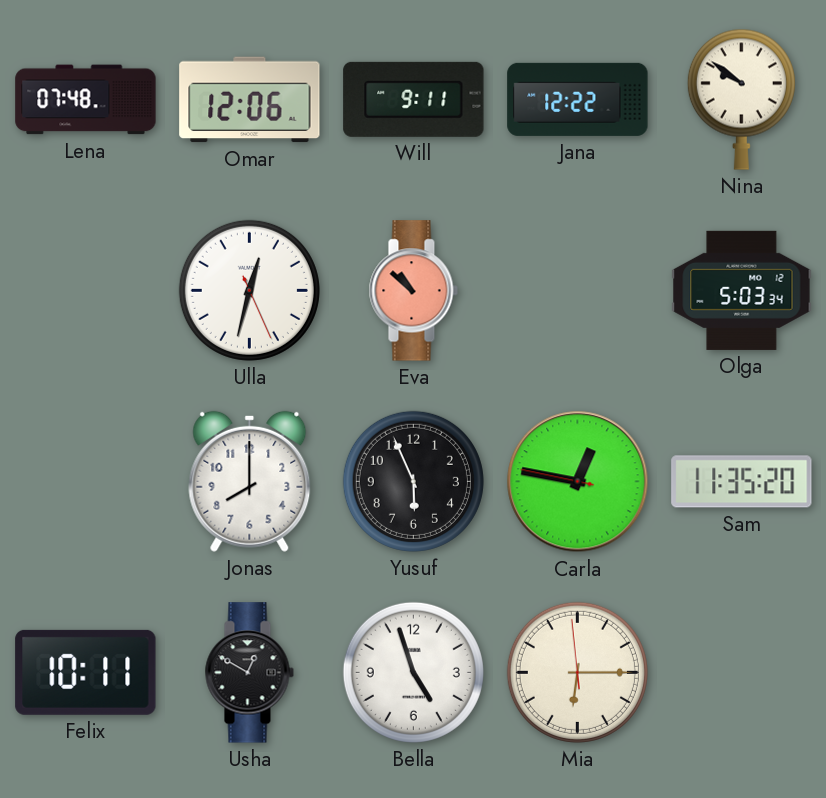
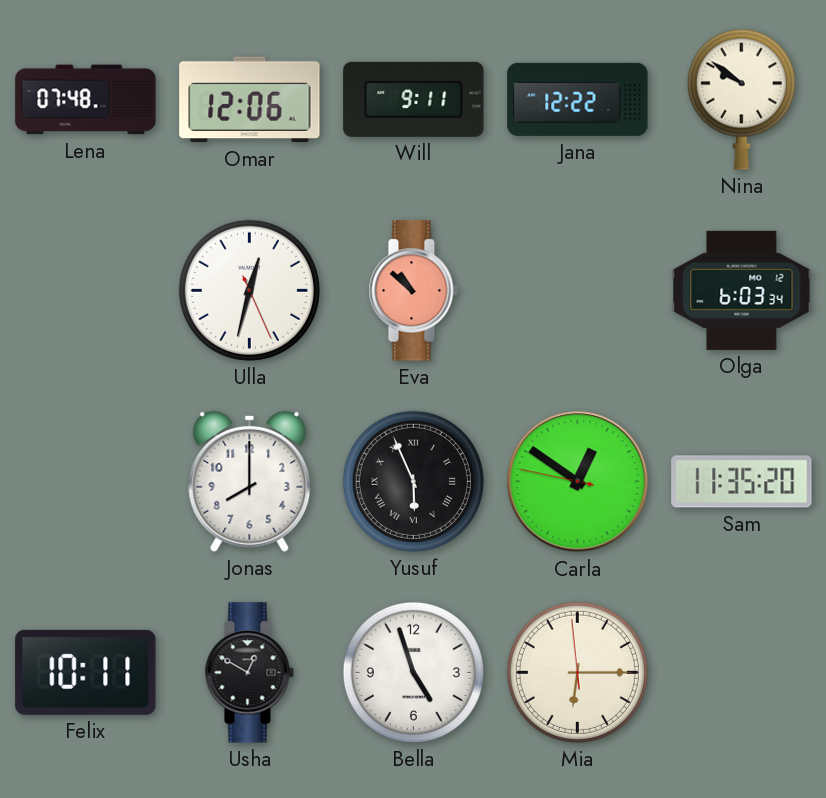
Olga: 5:03 -> 6:03 (742, 290)
Yusuf numerals: Arabic -> Roman (413, 481)
Carla: 12:46 -> 12:50 (578, 482)
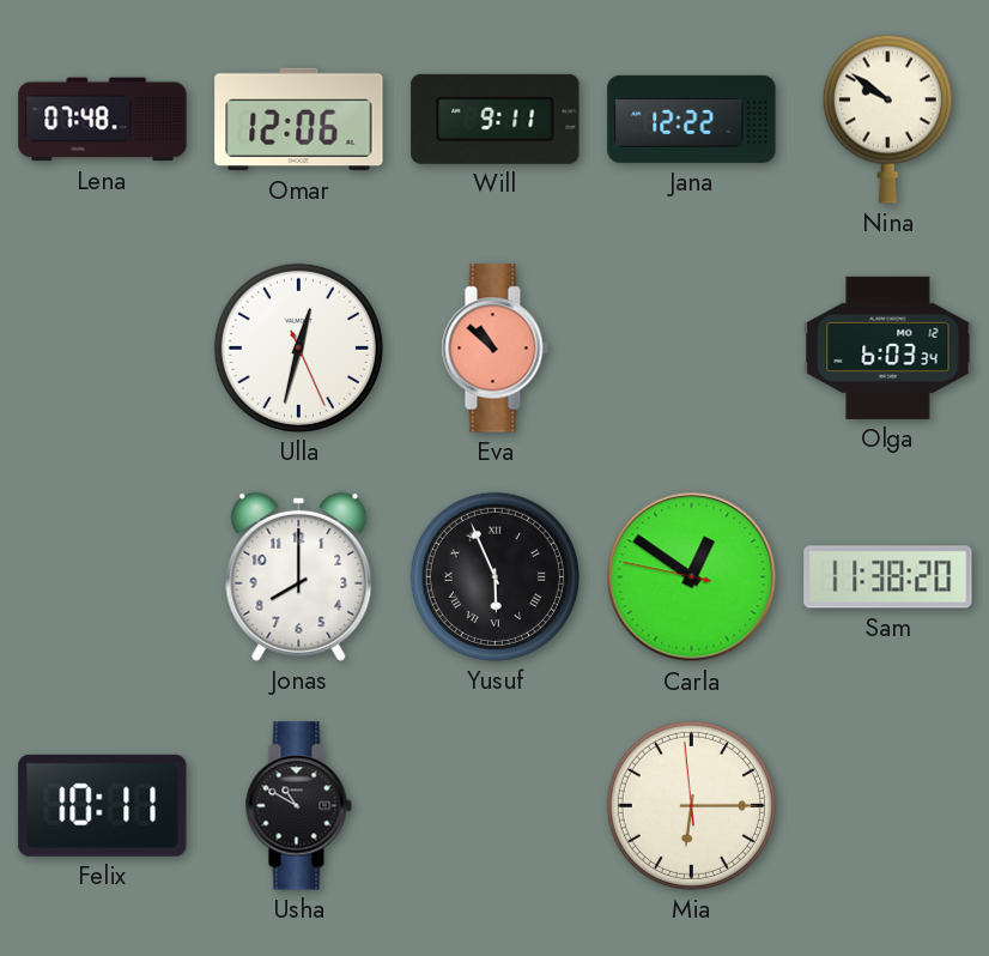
Sam: 11:35 -> 11:38 (888, 577)
Usha: 12:50 -> 10:50 (298, 806)
Bella: 4:57 -> none (413, 672)
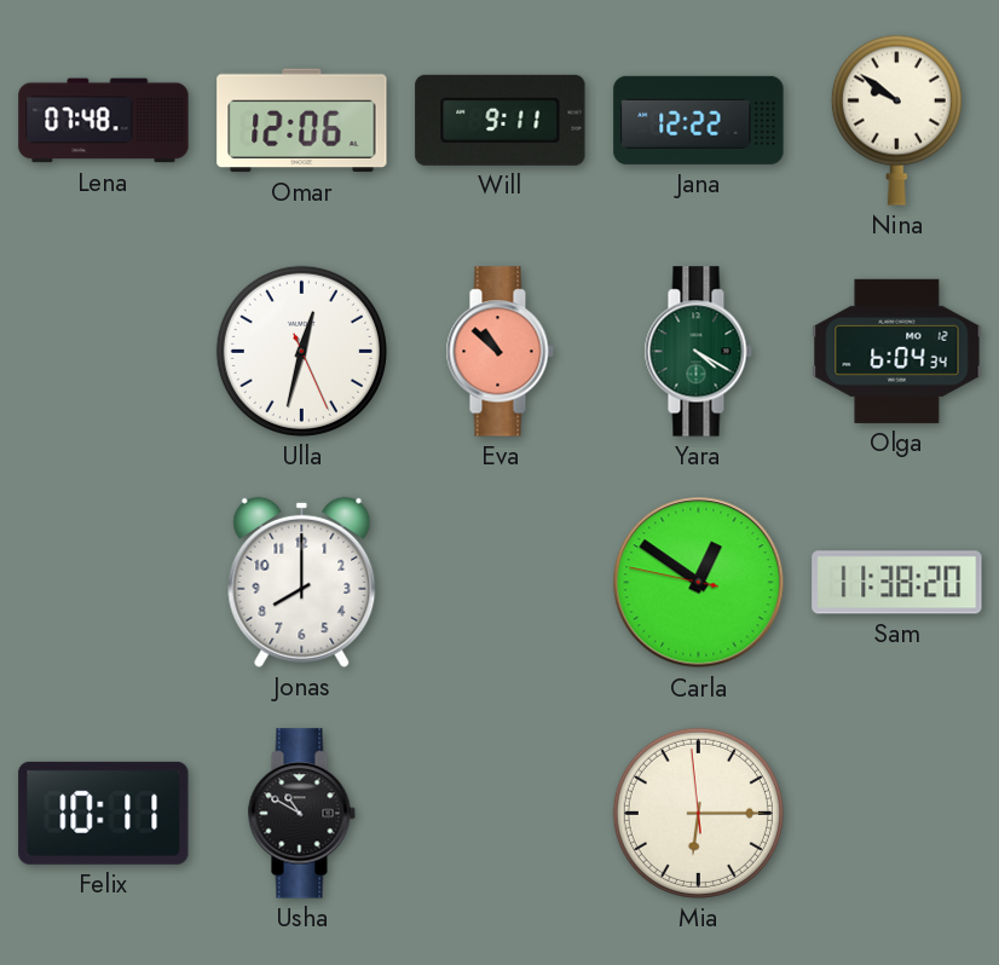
Yara: none -> 4:20 (698, 352)
Olga: 6:03 -> 6:04 (897, 351)
Yusuf: 5:56 -> none (494, 576)
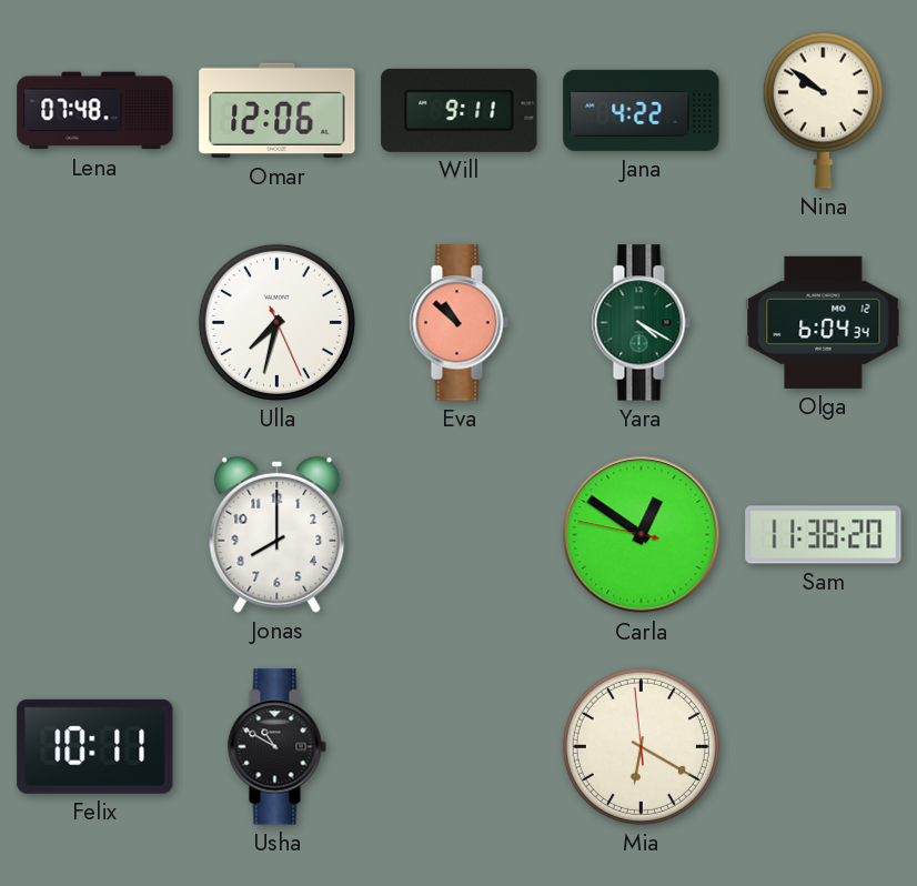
Jana: 12:22 -> 4:22 (642, 110)
Ulla: 12:32 -> 7:32 (276, 322)
Mia: 6:14 -> 6:19 (641, 746)
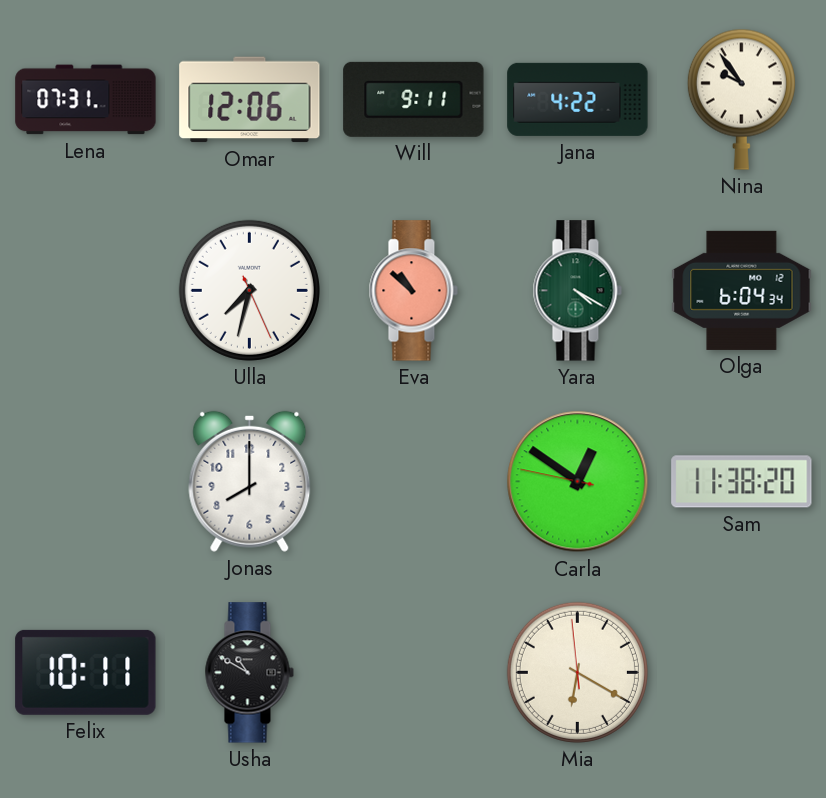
Lena: 07:48 -> 07:31 (86, 100)
Nina: 9:51 -> 9:54 (741, 99)
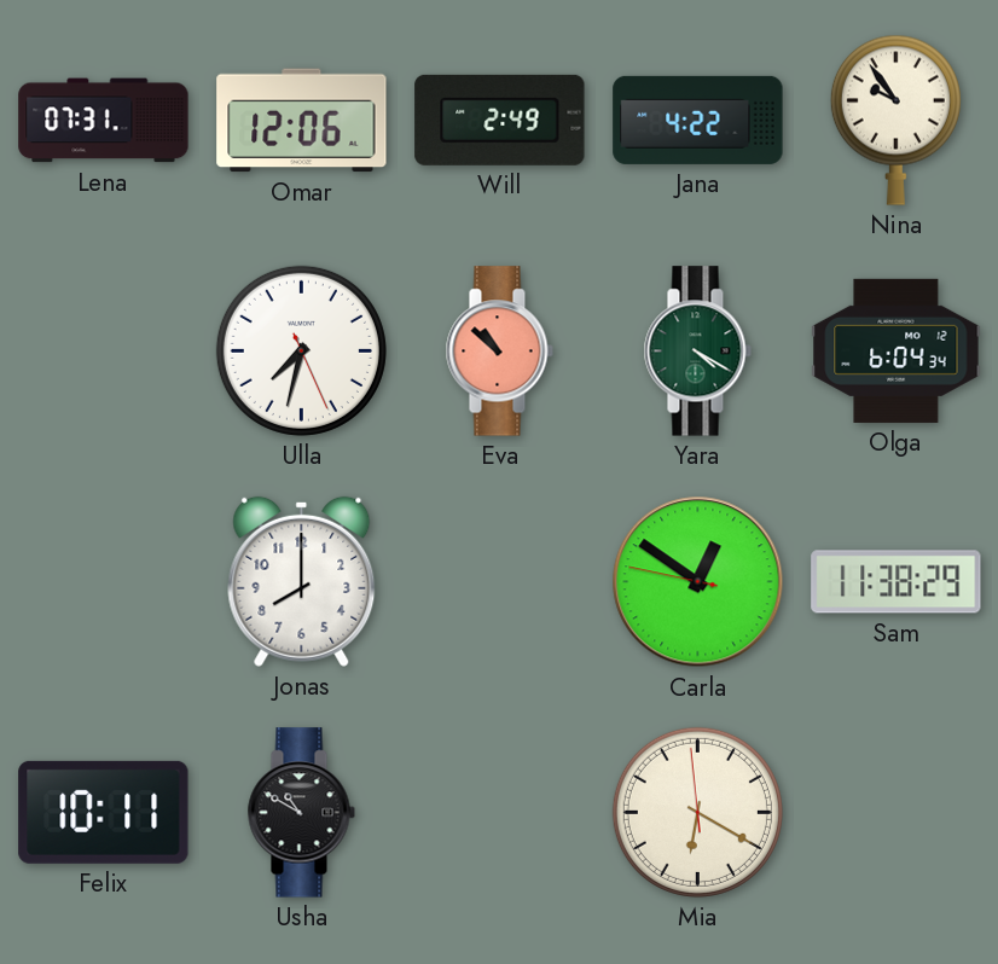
Will: 9:11 -> 2:49 (500, 120)
Sam: 11:38:20 -> 11:38:29 (897, 582)
